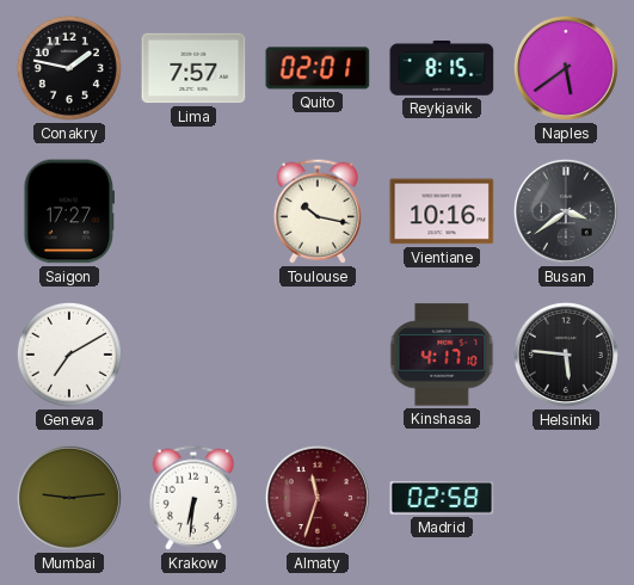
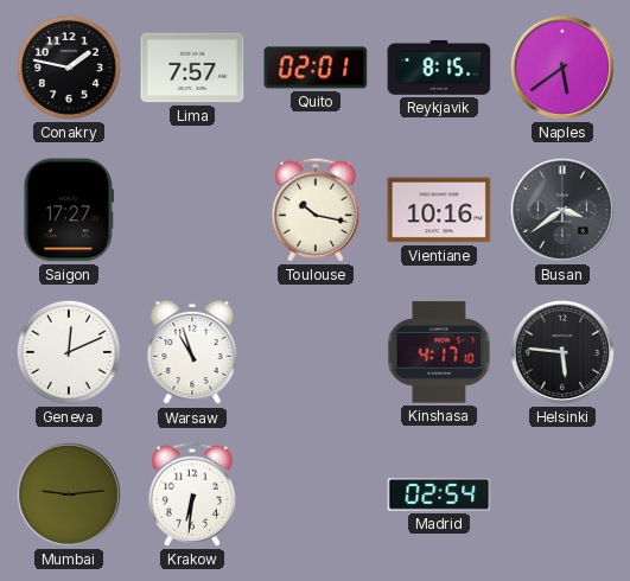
Geneva: 7:10 -> 12:11 (69, 352)
Warsaw: none -> 10:57 (192, 352)
Almaty: 11:33 -> none (318, 498)
Madrid: 02:58 -> 02:54 (439, 496)
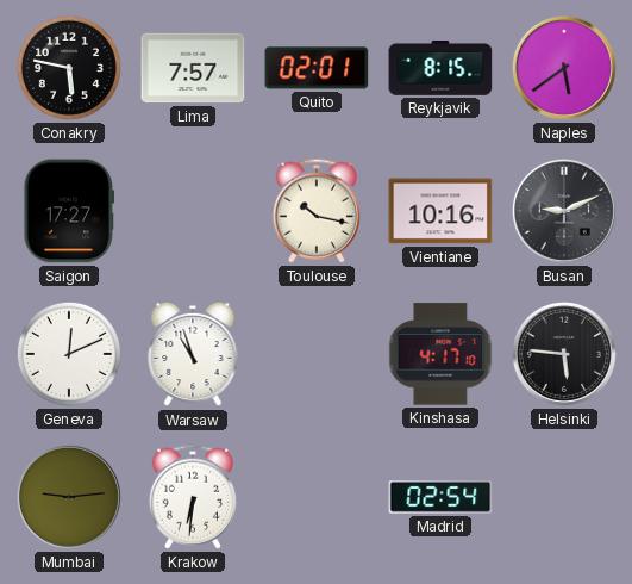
Conakry: 1:47 -> 5:47 (69, 68)
Busan: 3:39 -> 9:11 (564, 211)
